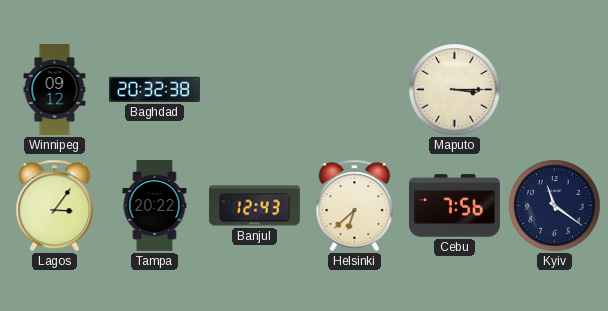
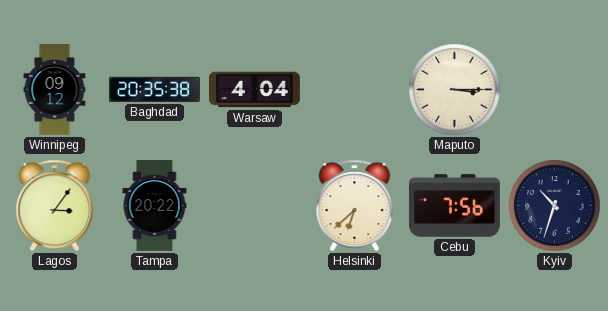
Baghdad: 20:32 -> 20:35 (154, 89)
Warsaw: none -> 4:04 (254, 90)
Banjul: 12:43 -> none (254, 206)
Kyiv: 11:21 -> 10:33 (555, 206)
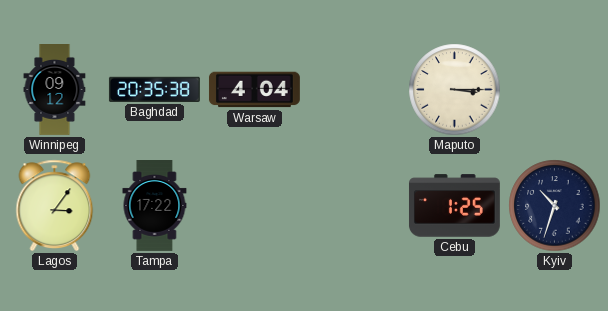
Tampa: 20:22 -> 17:22 (155, 206)
Helsinki: 6:38 -> none (355, 205)
Cebu: 7:56 -> 1:25 (454, 206)
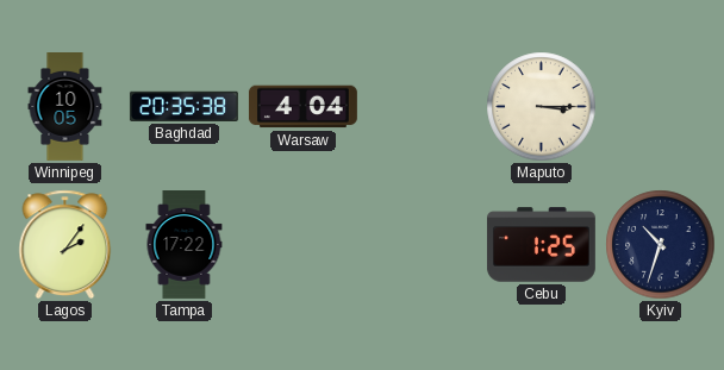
Winnipeg: 09:12 -> 10:05 (65, 107)
Lagos: 3:06 -> 2:06 (65, 244)
